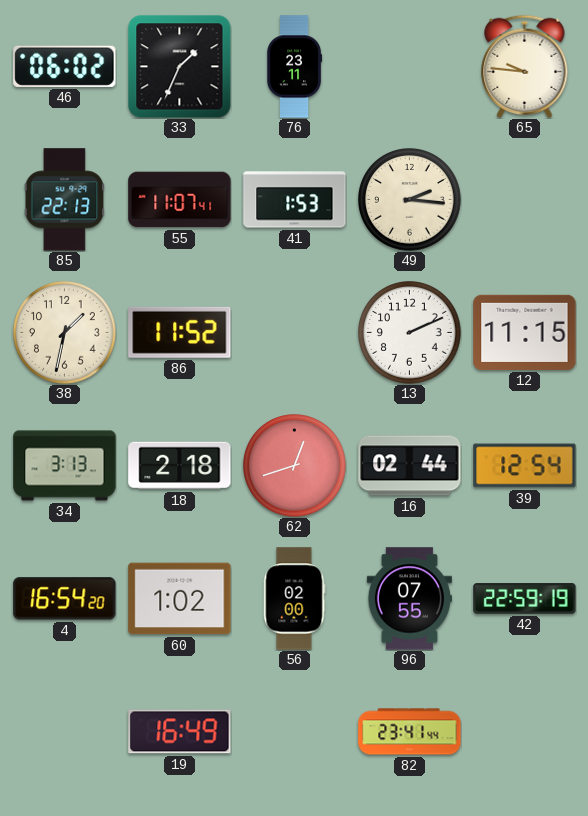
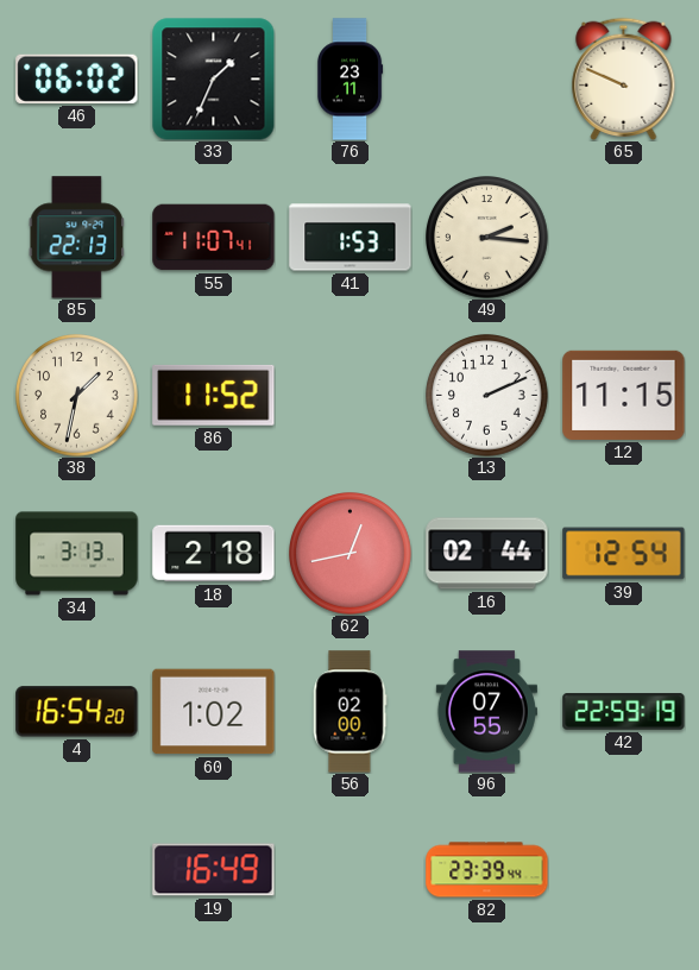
65: 9:46 -> 9:49 (624, 78)
62: 12:42 -> 12:43 (351, 554)
82: 23:41 -> 23:39 (487, 870)
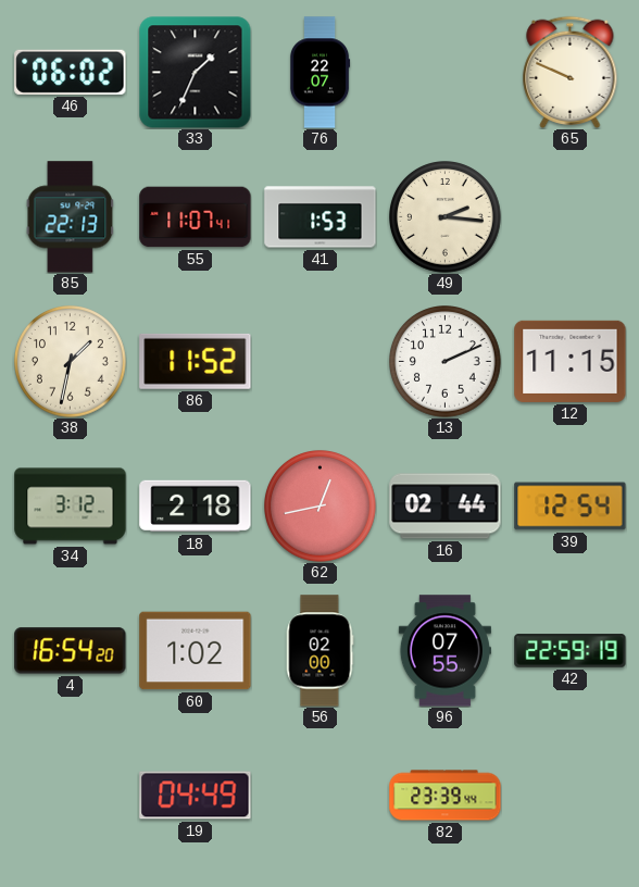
76: 23:11 -> 22:07 (321, 73)
34: 3:13 -> 3:12 (71, 507)
19: 16:49 -> 04:49 (196, 796)
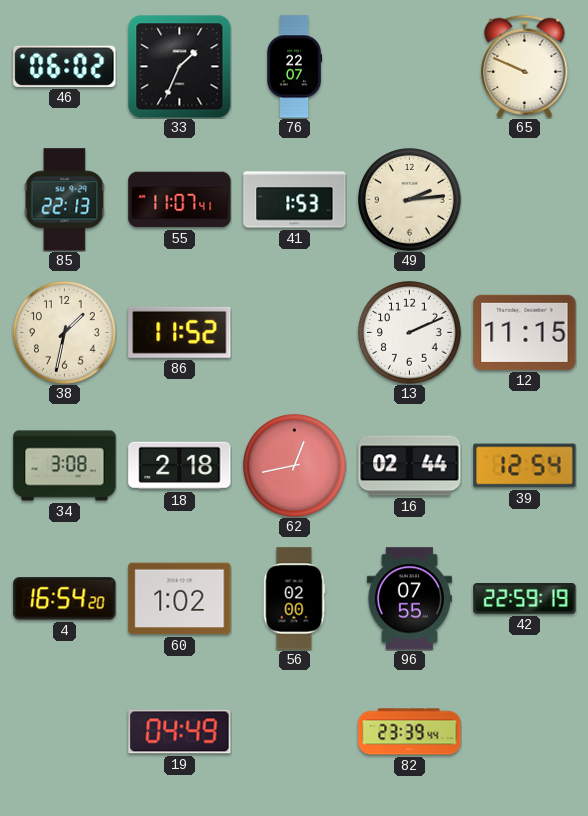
49: 2:16 -> 2:14 (410, 200)
34: 3:12 -> 3:08 (65, 466)
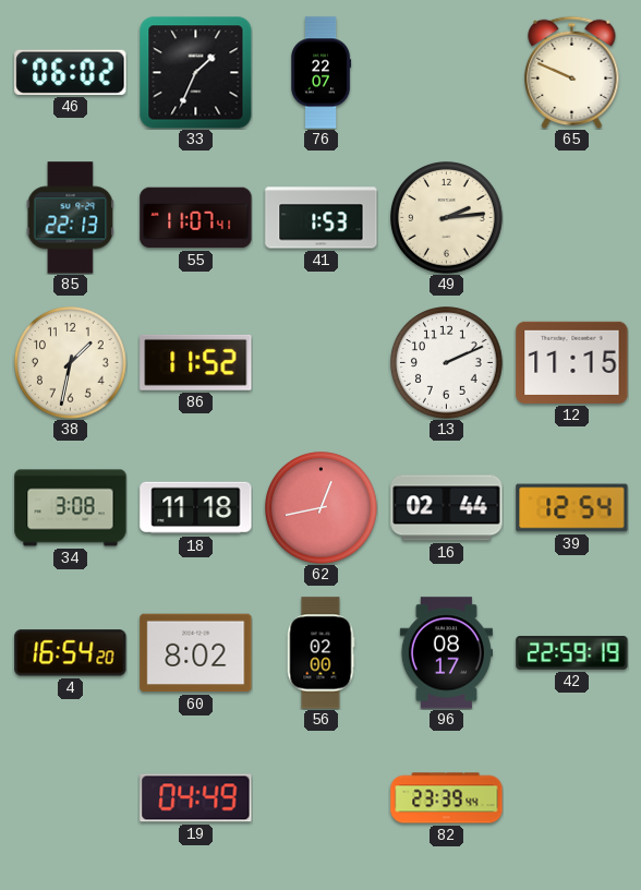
18: 2:18 -> 11:18 (196, 508)
60: 1:02 -> 8:02 (196, 653)
96: 07:55 -> 08:17 (446, 653)
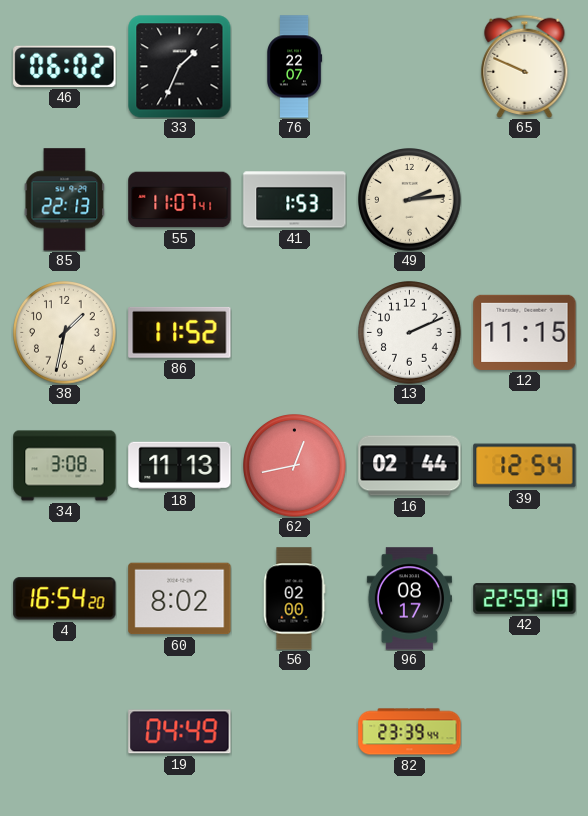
18: 11:18 -> 11:13 (180, 466)
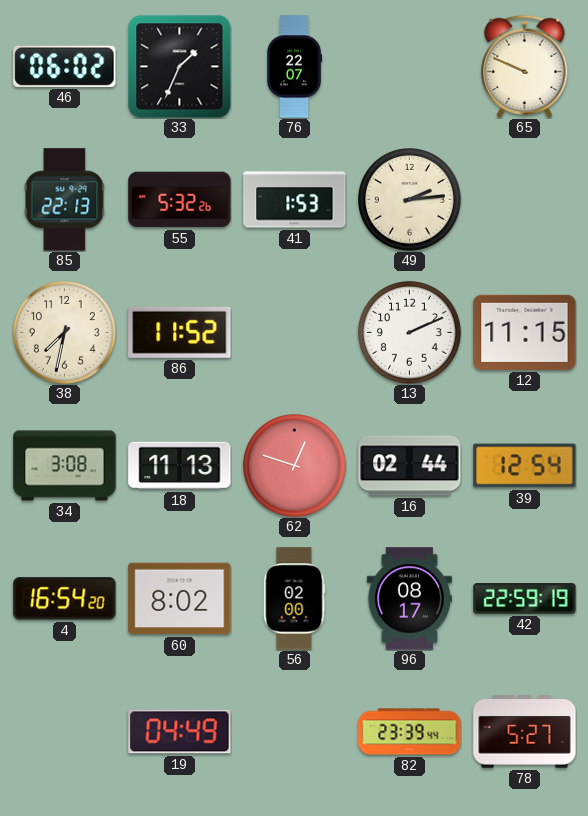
55: 11:07 -> 5:32 (180, 200)
38: 1:32 -> 7:32 (65, 333)
62: 12:43 -> 12:48 (295, 466)
78: none -> 5:27 (525, 732)
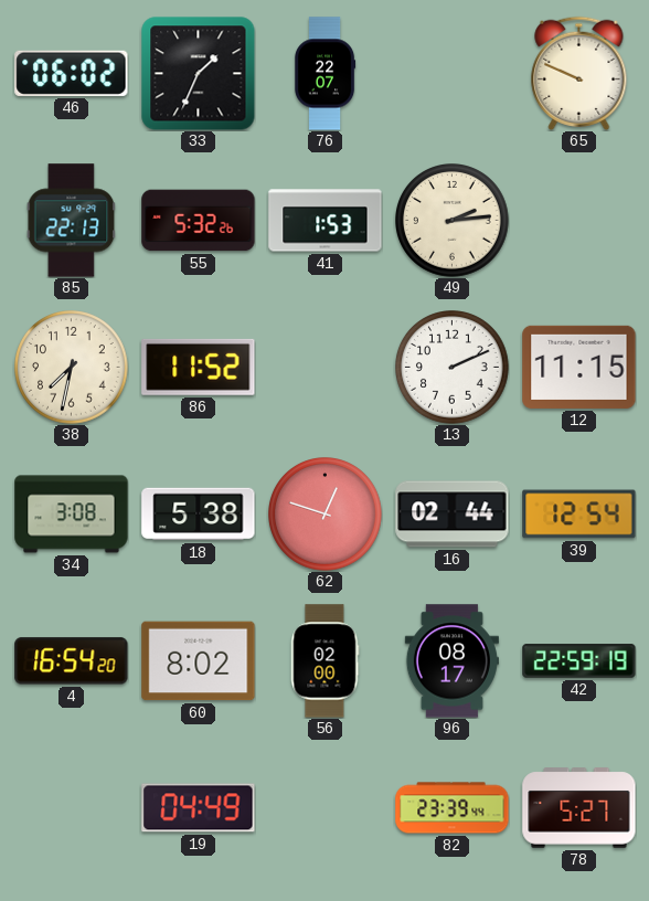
18: 11:13 -> 5:38 (199, 515)
